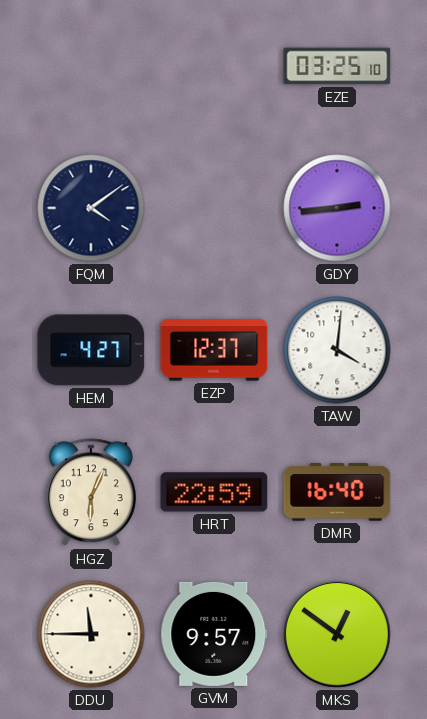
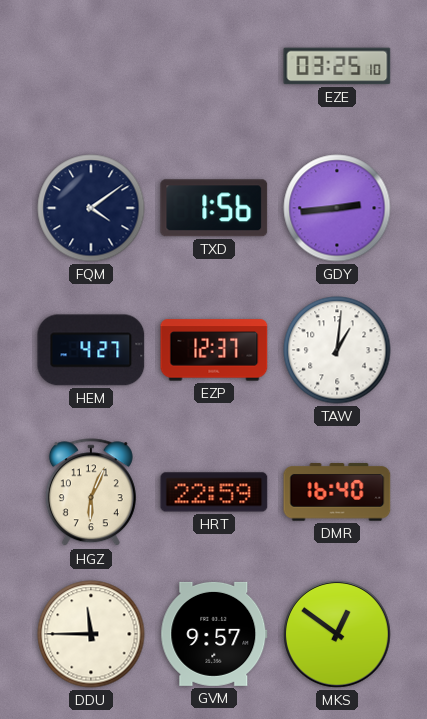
TXD: none -> 1:56 (214, 208)
TAW: 4:01 -> 1:01 (337, 350)
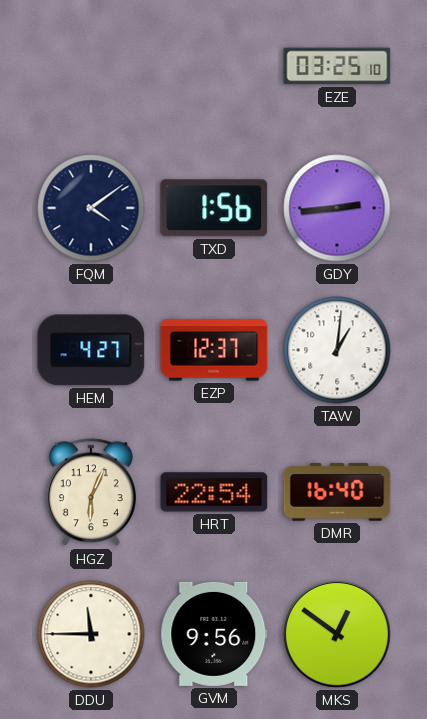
HRT: 22:59 -> 22:54 (214, 492)
GVM: 9:57 -> 9:56 (214, 634)
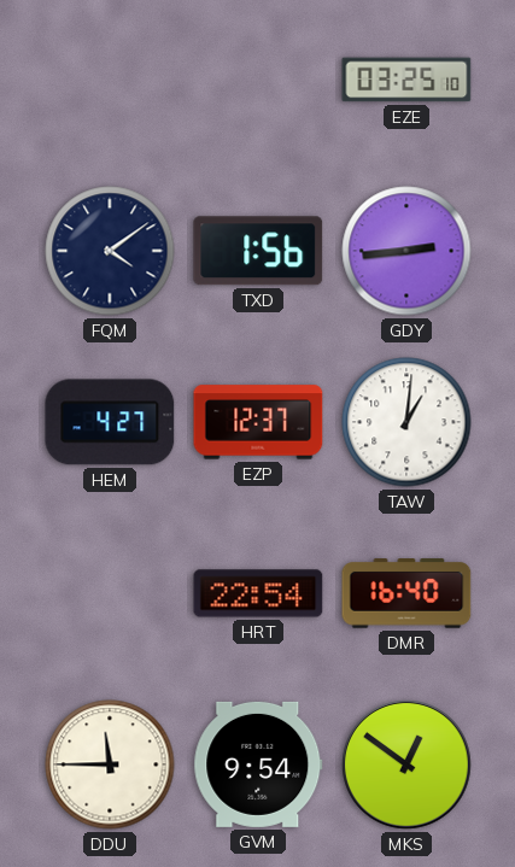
HGZ: 6:04 -> none (91, 493)
GVM: 9:56 -> 9:54 (258, 765)
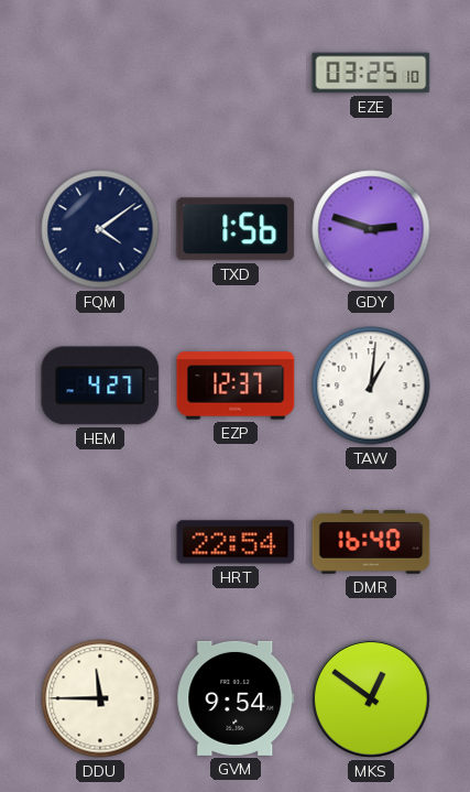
GDY: 2:44 -> 2:48 (371, 229)
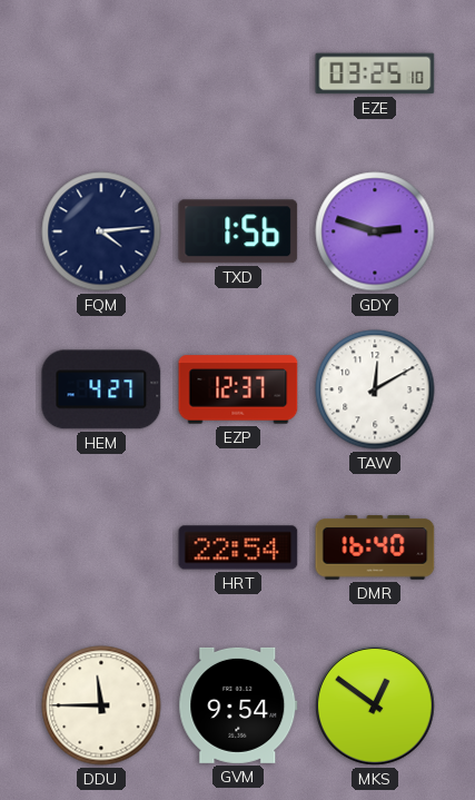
FQM: 4:09 -> 4:14 (101, 231)
TAW: 1:01 -> 12:10 (375, 389)
